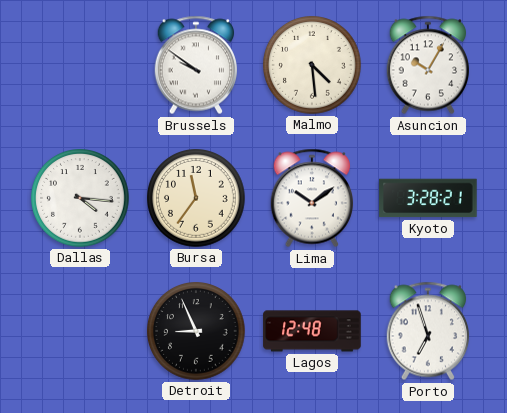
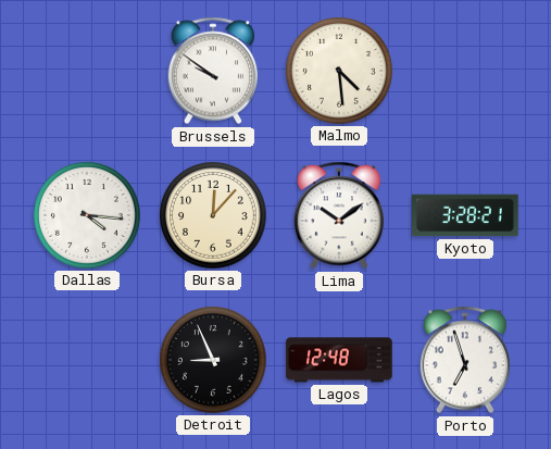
Asuncion: 10:05 -> none (427, 65)
Bursa: 11:36 -> 12:07 (213, 216)
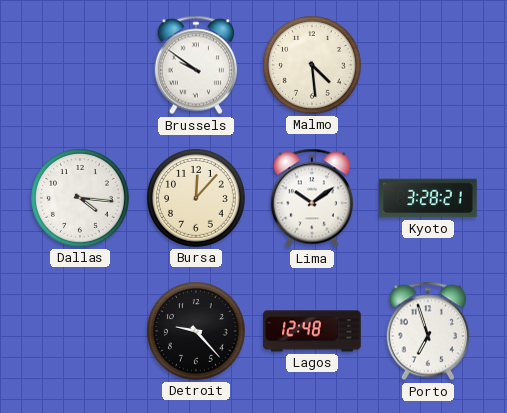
Detroit: 8:56 -> 9:23 (196, 332)
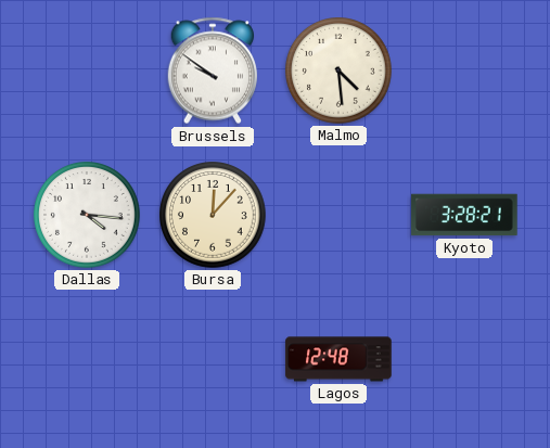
Lima: 10:09 -> none (311, 198)
Detroit: 9:23 -> none (196, 332)
Porto: 6:57 -> none (427, 331)
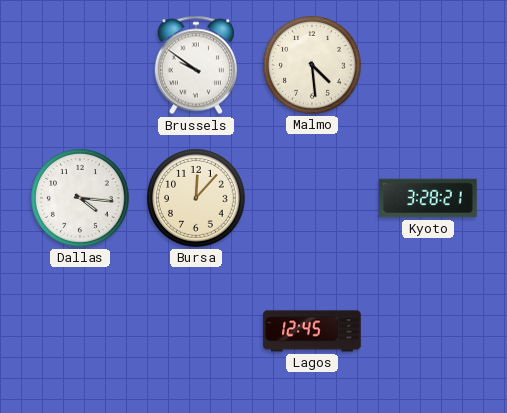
Lagos: 12:48 -> 12:45 (312, 331)
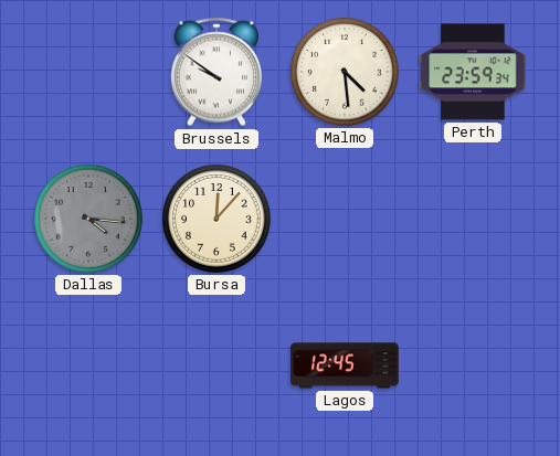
Perth: none -> 23:59 (473, 72)
Dallas dial: white -> grey (88, 220)
Kyoto: 3:28 -> none (428, 198)
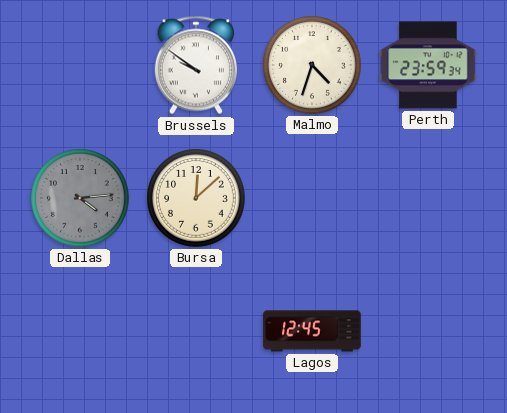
Malmo: 4:29 -> 4:33 (312, 66)
Dallas: 4:16 -> 4:14 (80, 199)
Bursa: 12:07 -> 12:08 (196, 199)
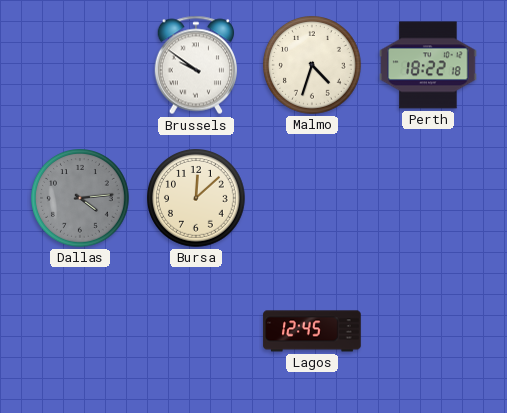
Perth: 23:59 -> 18:22 (428, 65)
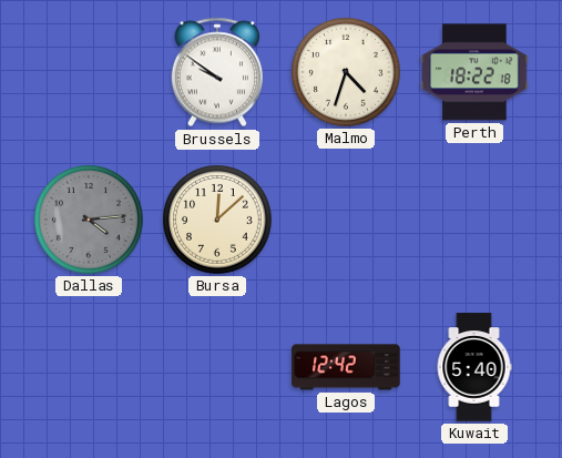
Lagos: 12:45 -> 12:42 (346, 367)
Kuwait: none -> 5:40 (474, 367)
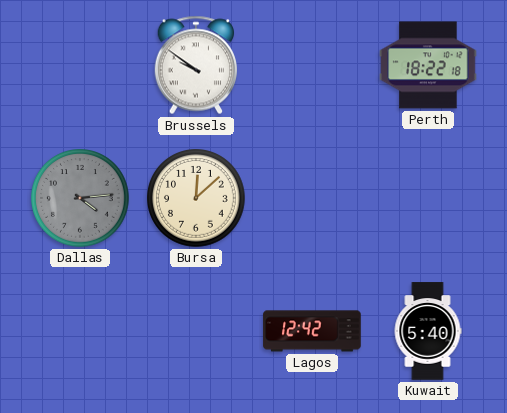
Malmo: 4:33 -> none (346, 73)
